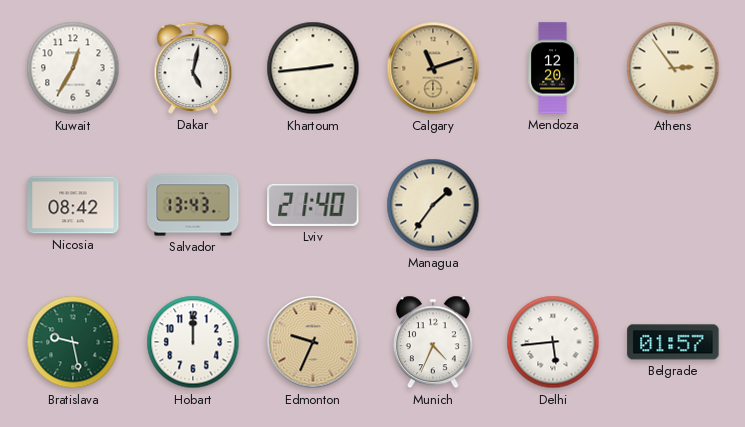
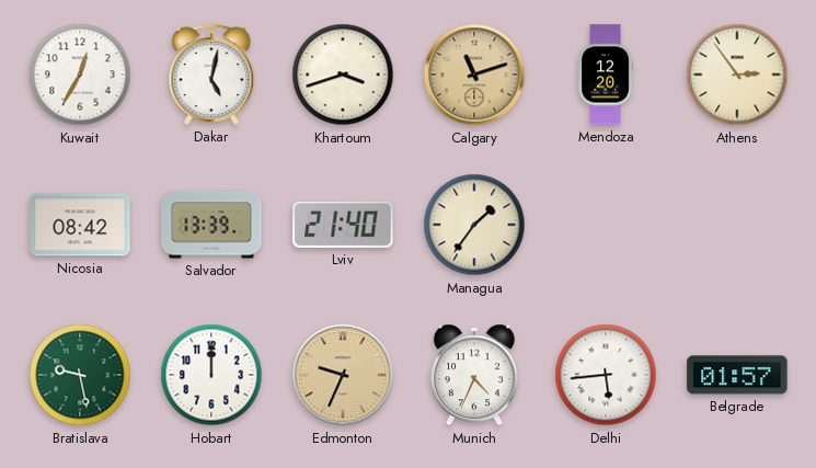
Khartoum: 2:44 -> 3:42 (343, 75)
Salvador: 13:43 -> 13:39 (211, 225)
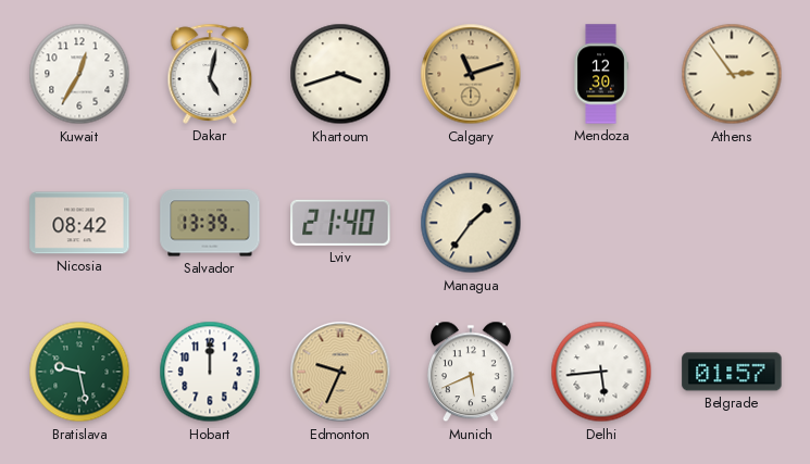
Mendoza: 12:20 -> 12:30 (601, 74)
Munich: 4:34 -> 5:41 (471, 372)
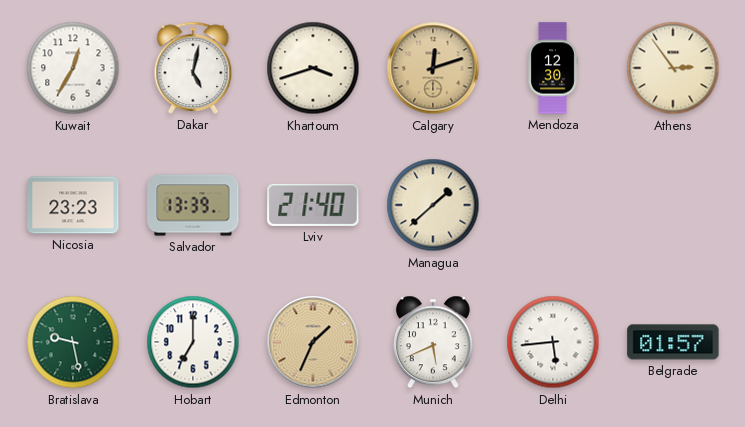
Calgary: 11:12 -> 12:12 (433, 68)
Nicosia: 08:42 -> 23:23 (73, 205)
Managua: 1:36 -> 1:38 (433, 205)
Hobart: 12:00 -> 7:00 (193, 342)
Edmonton: 9:34 -> 1:34 (313, 342)
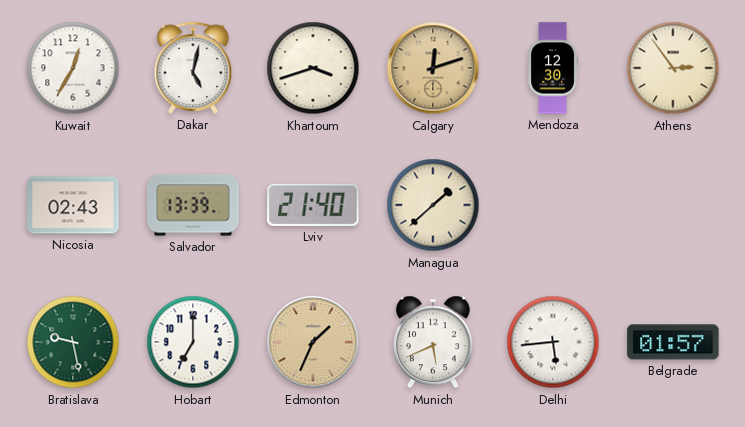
Nicosia: 23:23 -> 02:43 (73, 205)
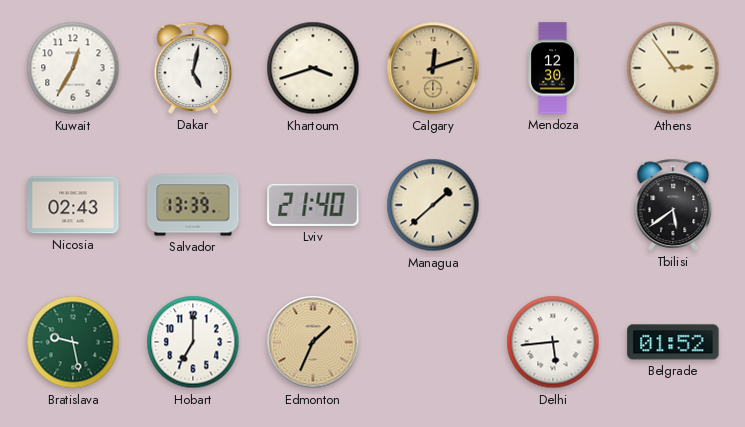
Tbilisi: none -> 5:39 (673, 205)
Munich: 5:41 -> none (433, 342)
Belgrade: 01:57 -> 01:52 (673, 342)
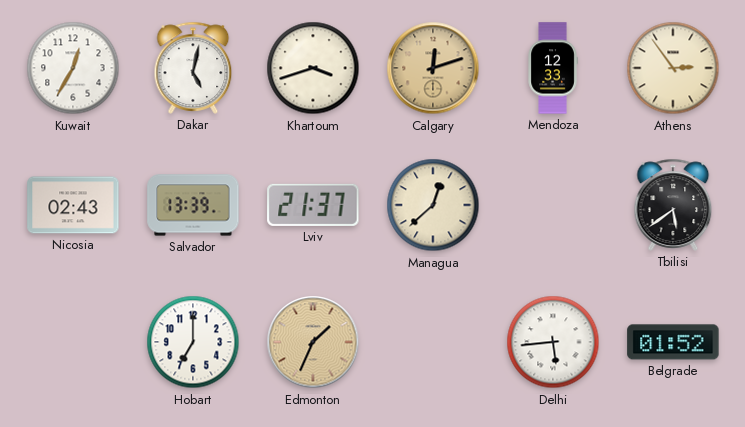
Mendoza: 12:30 -> 12:33 (553, 68)
Lviv: 21:40 -> 21:37 (313, 205)
Managua: 1:38 -> 12:38 (433, 205)
Bratislava: 9:28 -> none (73, 342)
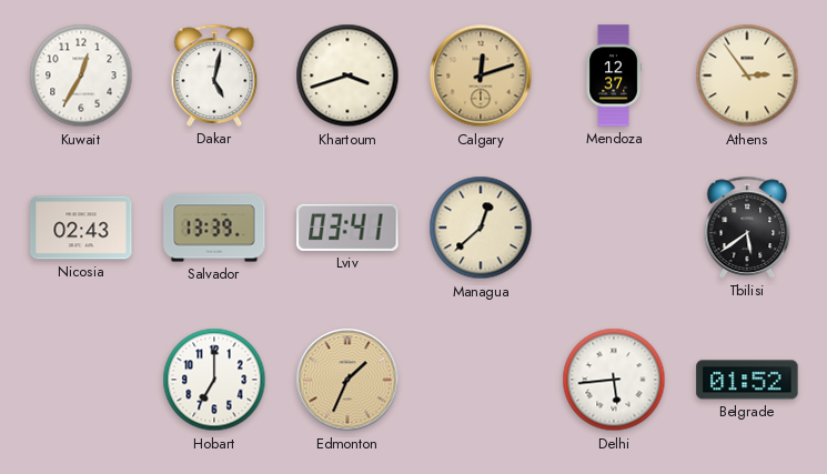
Mendoza: 12:33 -> 12:37 (614, 75)
Lviv: 21:37 -> 03:41 (347, 228)
